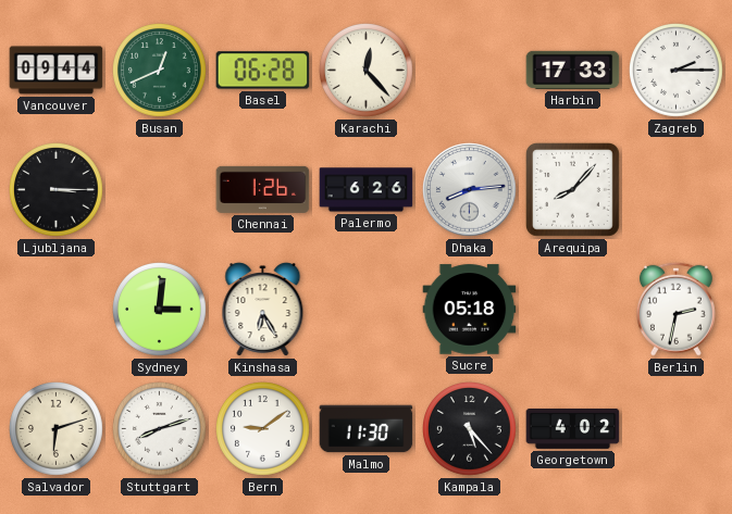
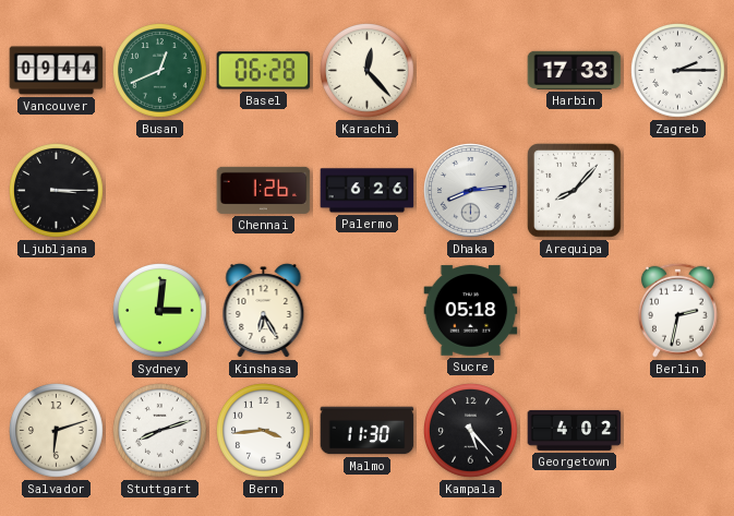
Bern: 9:09 -> 3:44 (264, 431)
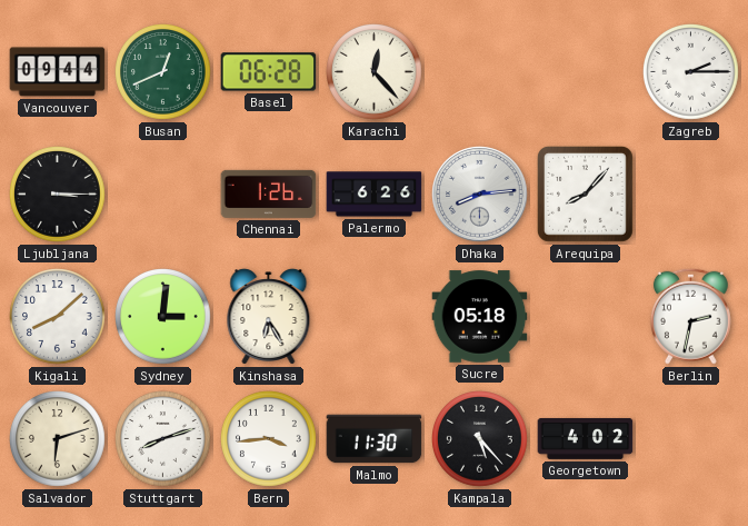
Harbin: 17:33 -> none (575, 70)
Kigali: none -> 8:08 (58, 317)
